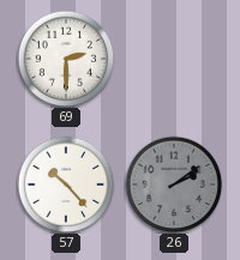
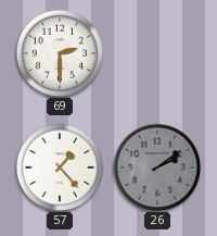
57: 10:23 -> 1:23 (60, 167)
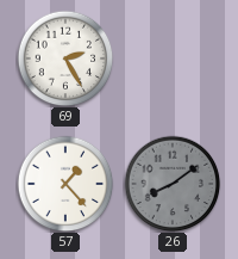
69: 2:30 -> 2:25 (65, 58)
26: 2:09 -> 8:09 (173, 184)
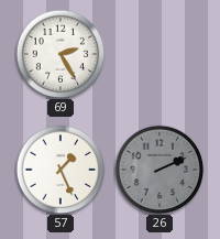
57: 1:23 -> 1:26 (61, 170)
26: 8:09 -> 2:11 (159, 170)
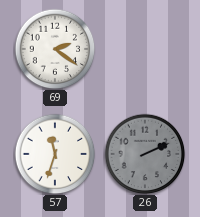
69: 2:25 -> 2:21 (55, 49)
57: 1:26 -> 11:33 (55, 154)
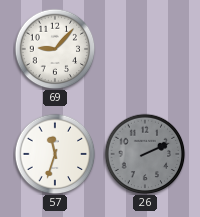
69: 2:21 -> 9:07 (55, 49)
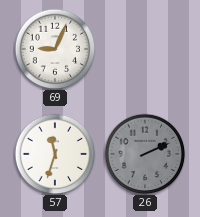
69: 9:07 -> 9:04 (55, 49)
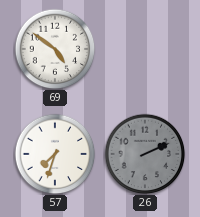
69: 9:04 -> 4:51 (55, 49)
57: 11:33 -> 7:33 (55, 154)
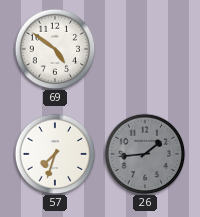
26: 2:11 -> 1:44 (145, 154)
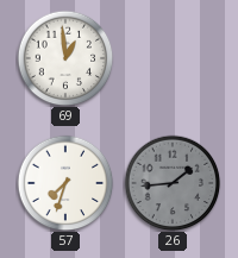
69: 4:51 -> 12:59 (65, 58)
